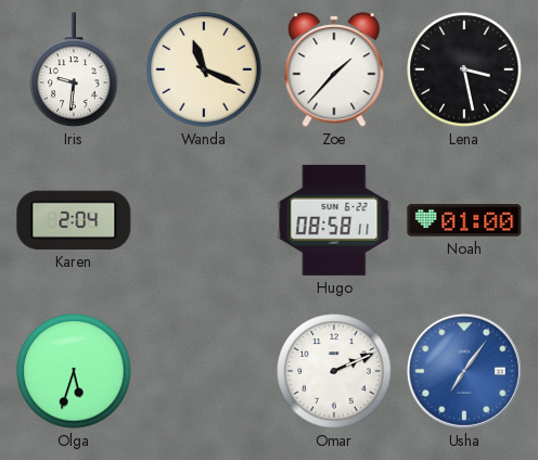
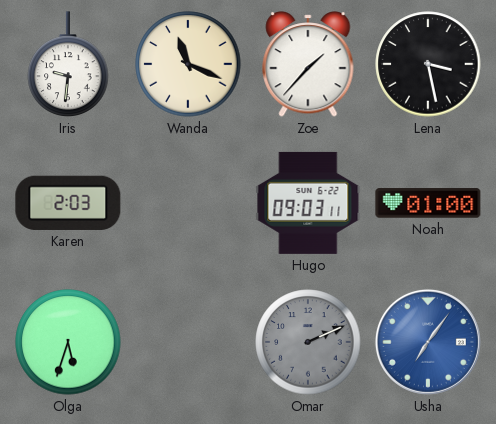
Karen: 2:04 -> 2:03 (68, 203)
Hugo: 08:58 -> 09:03 (308, 203)
Omar dial: white -> grey (308, 342)
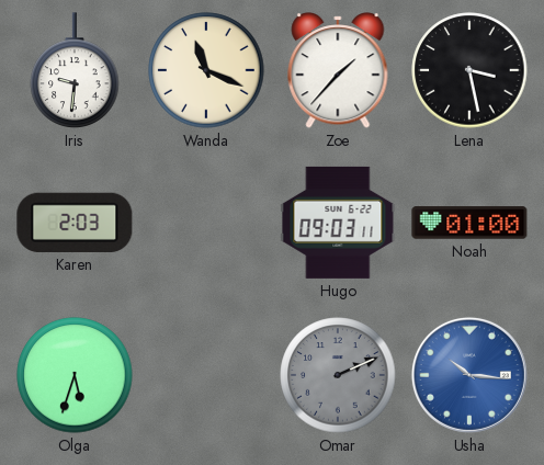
Usha: 7:06 -> 10:16 (469, 375)
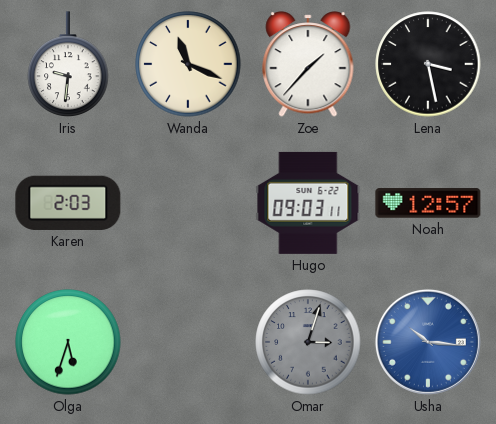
Noah: 01:00 -> 12:57 (428, 203)
Omar: 2:11 -> 3:03 (308, 342)
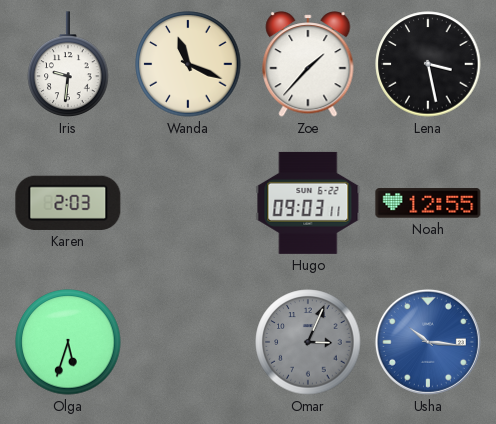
Noah: 12:57 -> 12:55 (428, 203)
Omar: 3:03 -> 3:04 (308, 342)
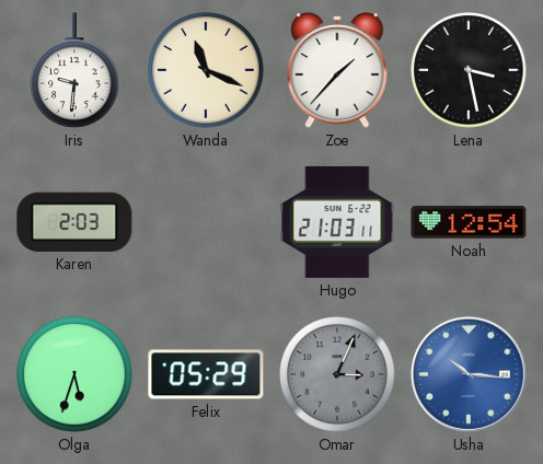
Hugo: 09:03 -> 21:03 (337, 222)
Noah: 12:55 -> 12:54 (469, 222)
Felix: none -> 05:29 (206, 374)
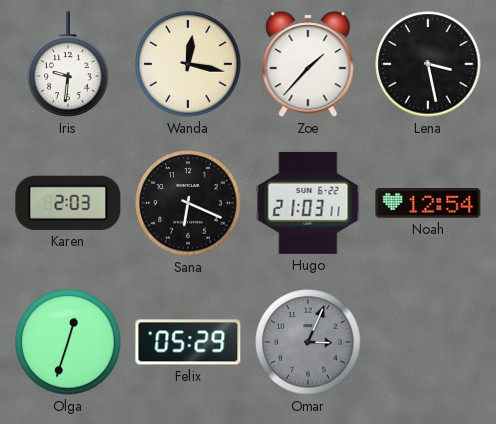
Wanda: 11:19 -> 12:17 (188, 64)
Sana: none -> 6:19 (188, 203)
Olga: 5:33 -> 12:33 (68, 342)
Usha: 10:16 -> none (469, 374)
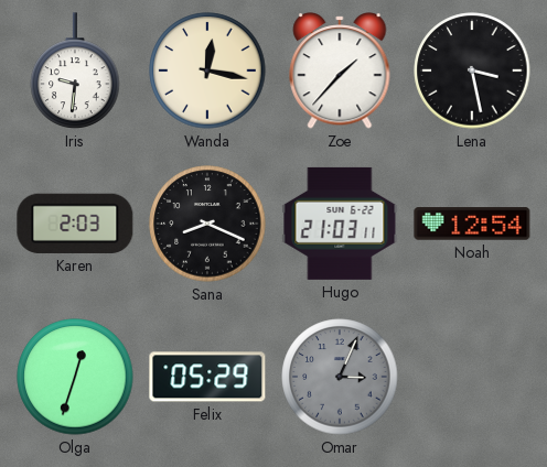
Sana: 6:19 -> 8:19 (207, 224)
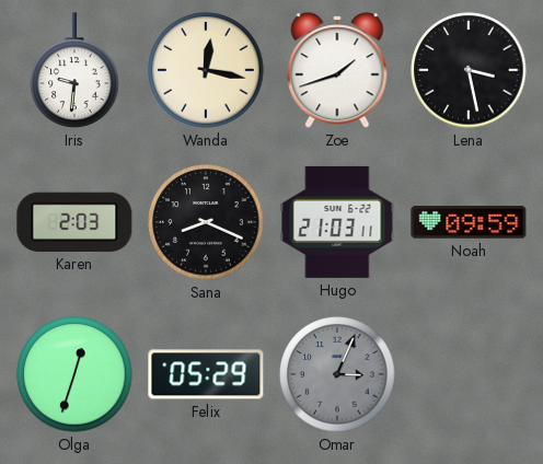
Zoe: 1:37 -> 1:42 (337, 70)
Noah: 12:54 -> 09:59 (469, 222)
